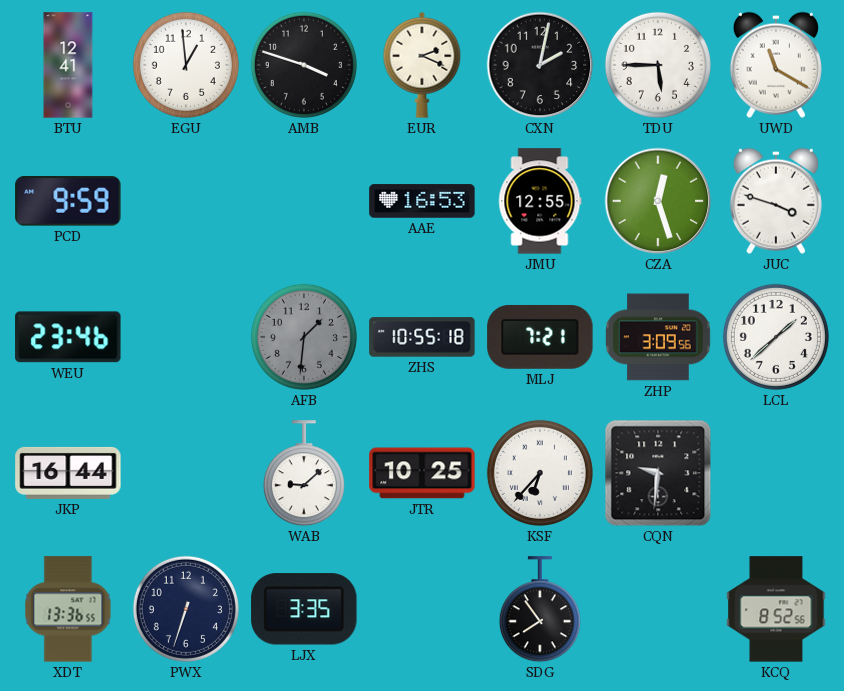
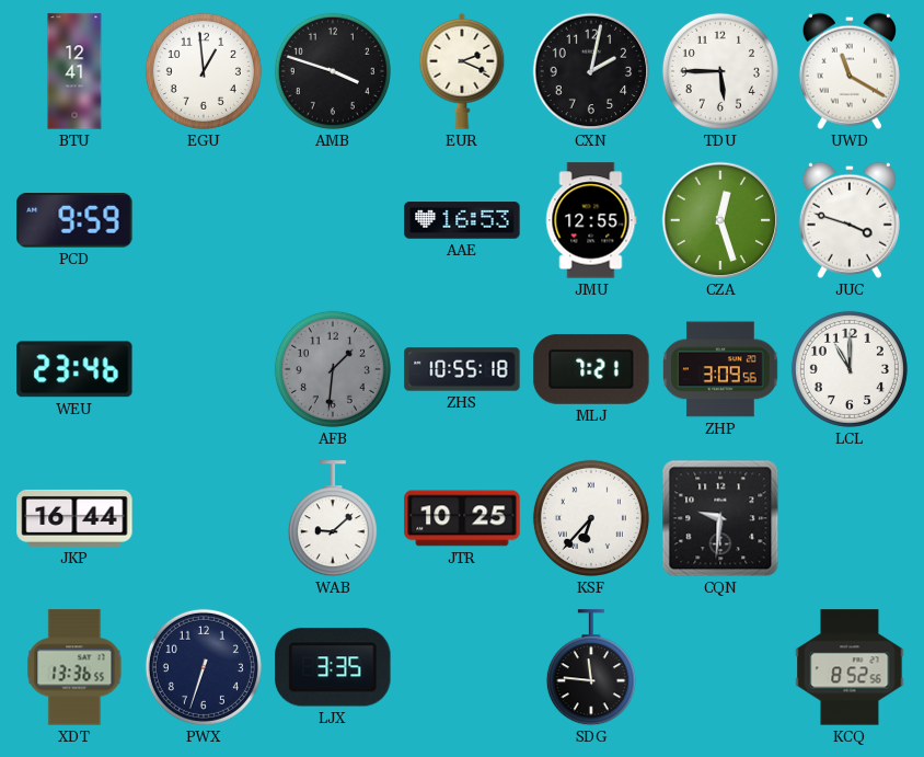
LCL: 1:38 -> 11:00 (850, 369)
SDG: 7:54 -> 11:46 (591, 668)
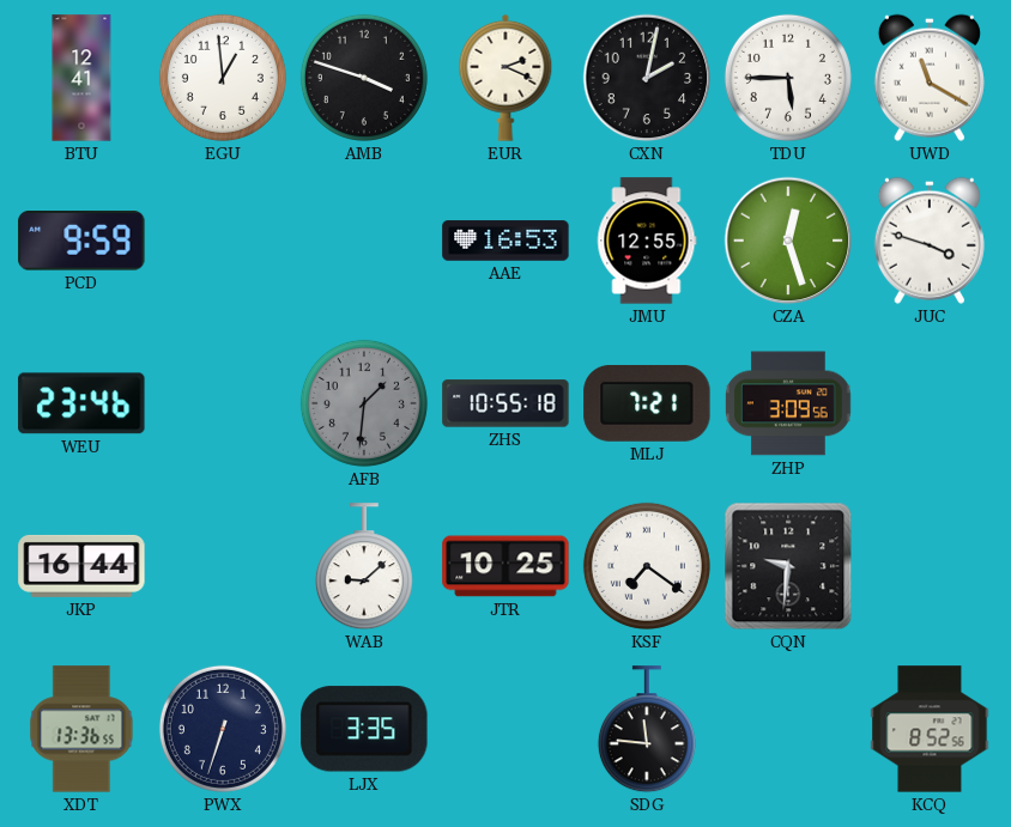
LCL: 11:00 -> none (850, 369)
KSF: 6:37 -> 7:21 (647, 566)
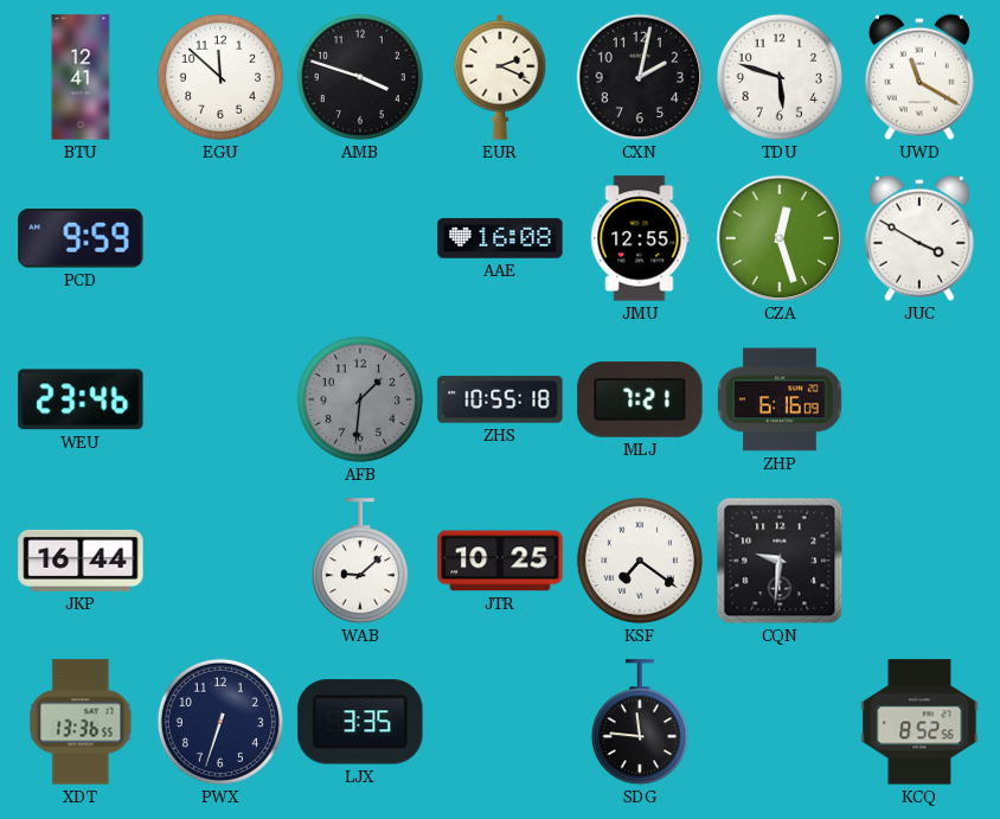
EGU: 12:59 -> 11:52 (220, 77)
TDU: 5:45 -> 5:48 (780, 77)
AAE: 16:53 -> 16:08 (500, 238)
JUC: 3:48 -> 3:50 (919, 238)
ZHP: 3:09 -> 6:16 (781, 399)
